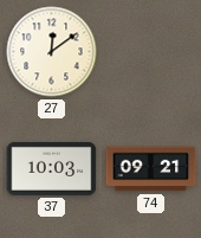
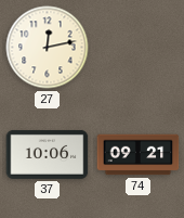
27: 12:09 -> 12:13 (48, 48)
37: 10:03 -> 10:06 (48, 154)
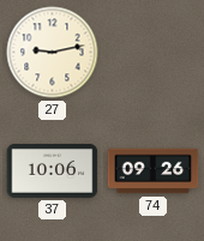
27: 12:13 -> 9:13 (53, 53)
74: 09:21 -> 09:26 (154, 171)
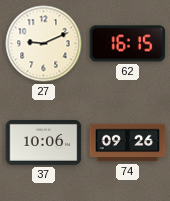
27: 9:13 -> 9:11 (44, 44)
62: none -> 16:15 (128, 44)
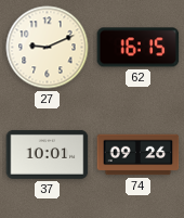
37: 10:06 -> 10:01 (48, 154)
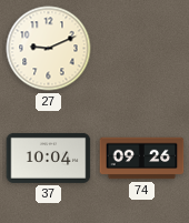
62: 16:15 -> none (139, 48)
37: 10:01 -> 10:04 (49, 158)
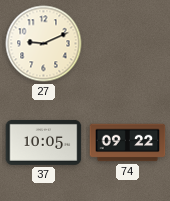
37: 10:04 -> 10:05 (44, 142)
74: 09:26 -> 09:22 (128, 143)
